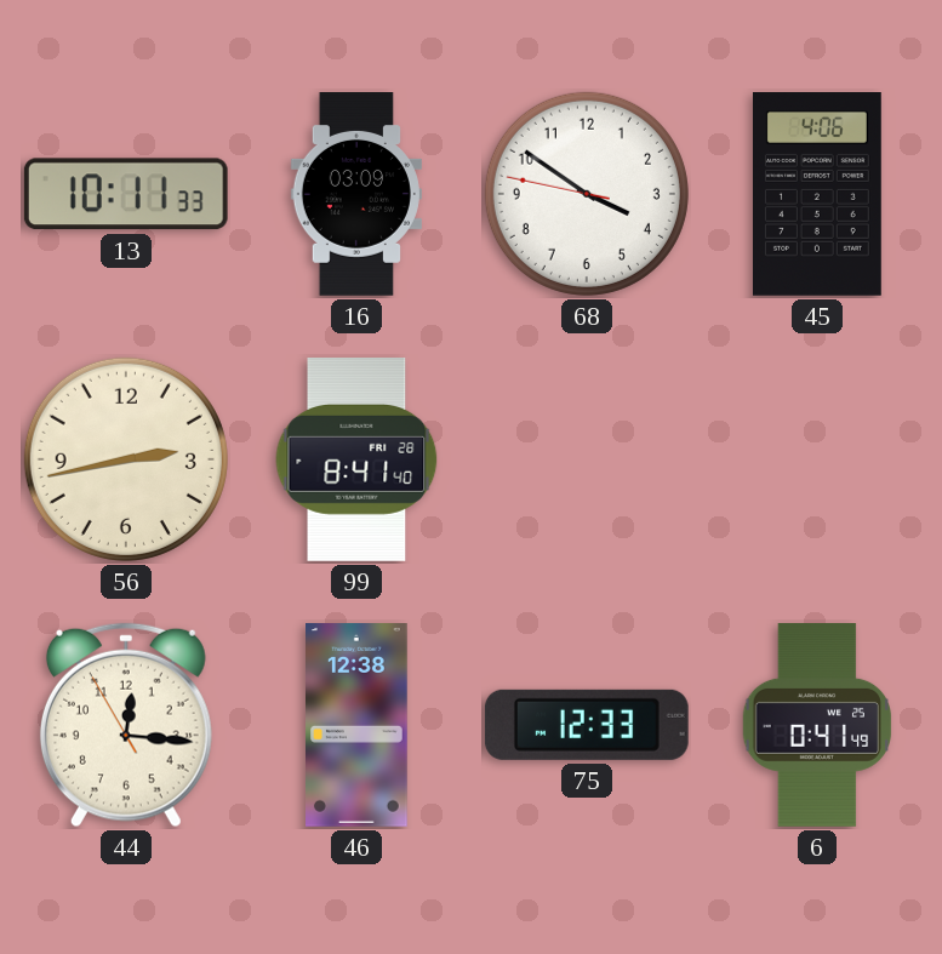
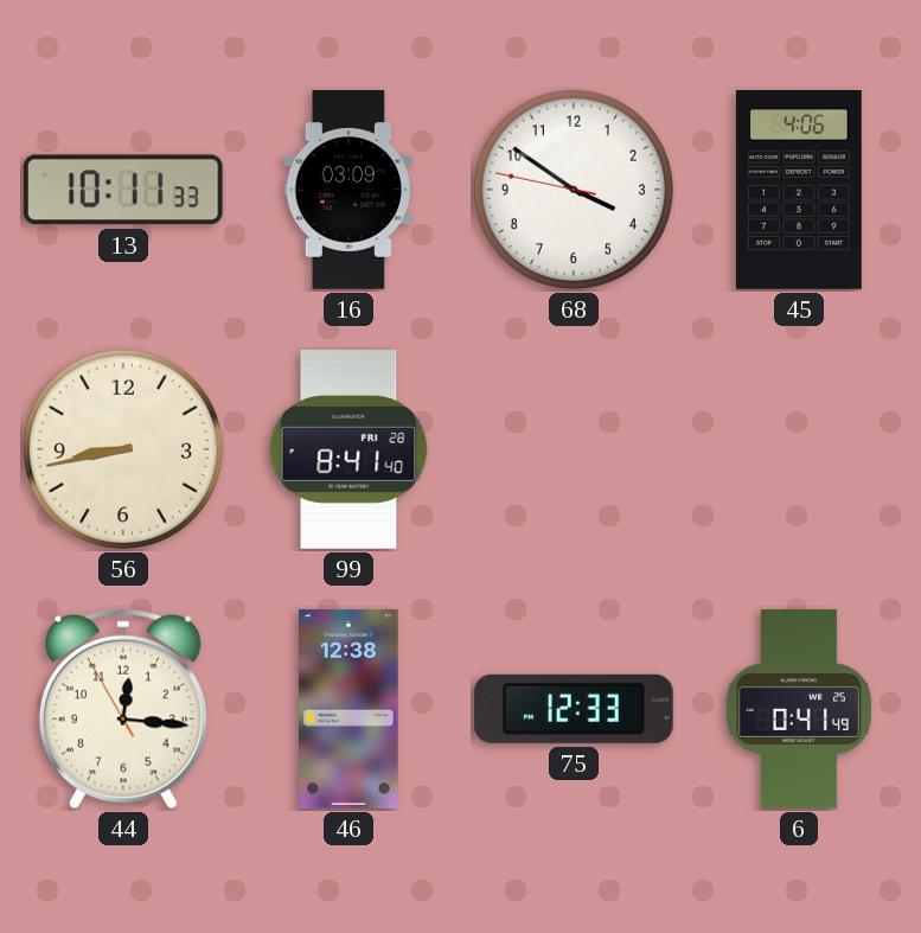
56: 2:43 -> 8:43 (123, 449)
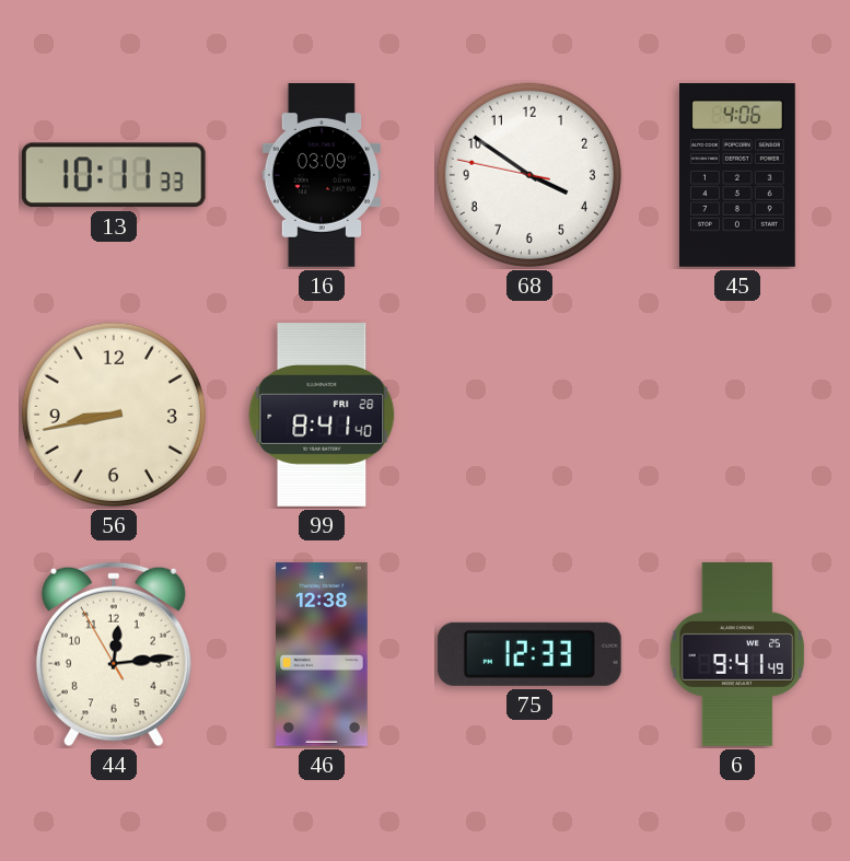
44: 12:15 -> 12:13 (114, 654)
6: 0:41 -> 9:41 (736, 655)
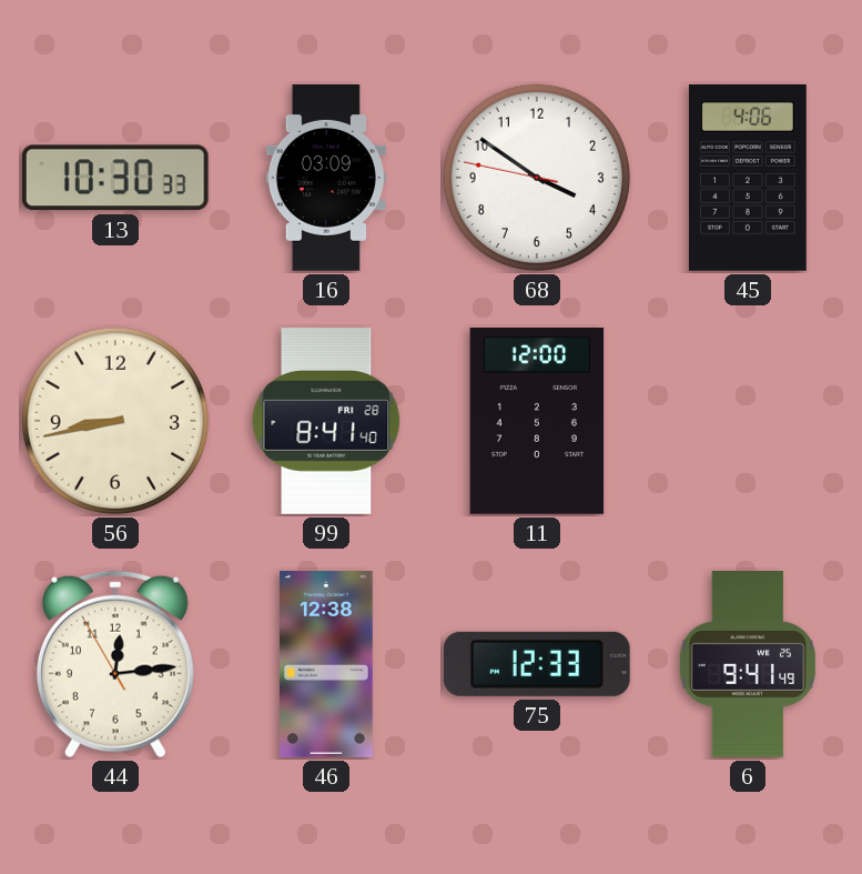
13: 10:11 -> 10:30 (115, 178)
11: none -> 12:00 (537, 422)
